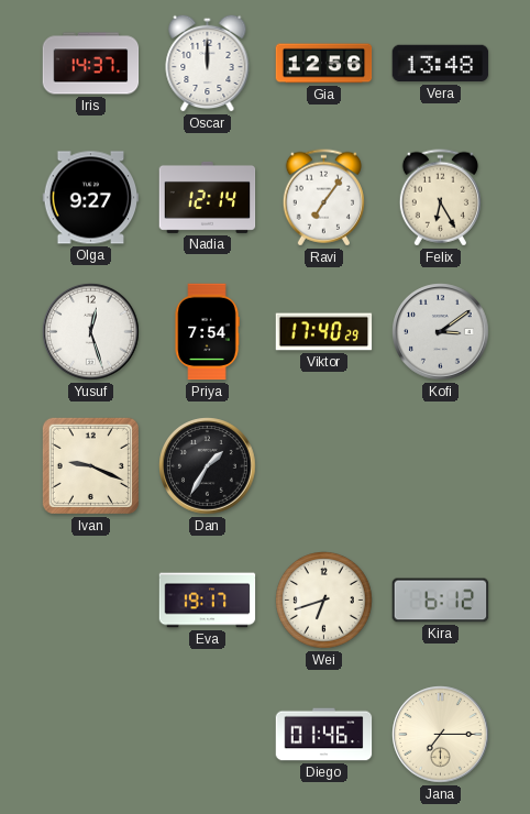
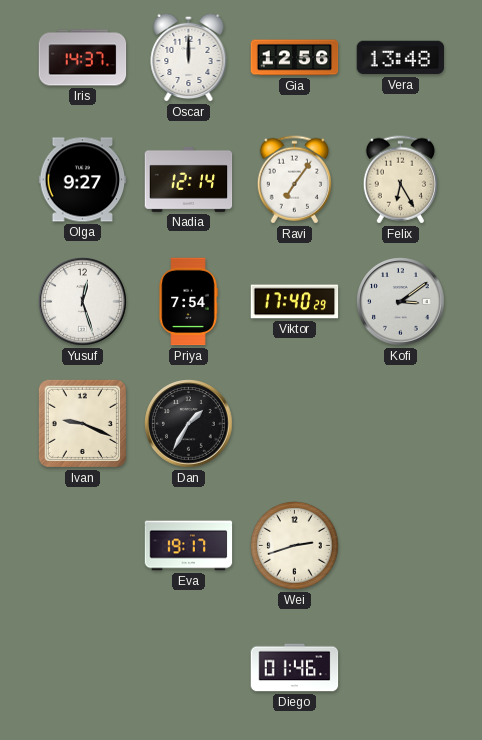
Wei: 6:42 -> 2:42 (295, 546)
Kira: 6:12 -> none (441, 601)
Jana: 7:15 -> none (441, 735)
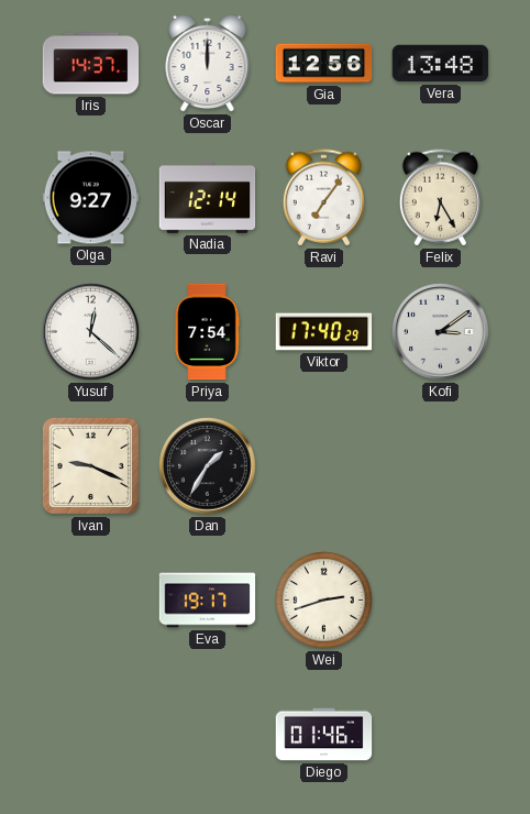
Yusuf: 12:27 -> 12:22 (91, 332)
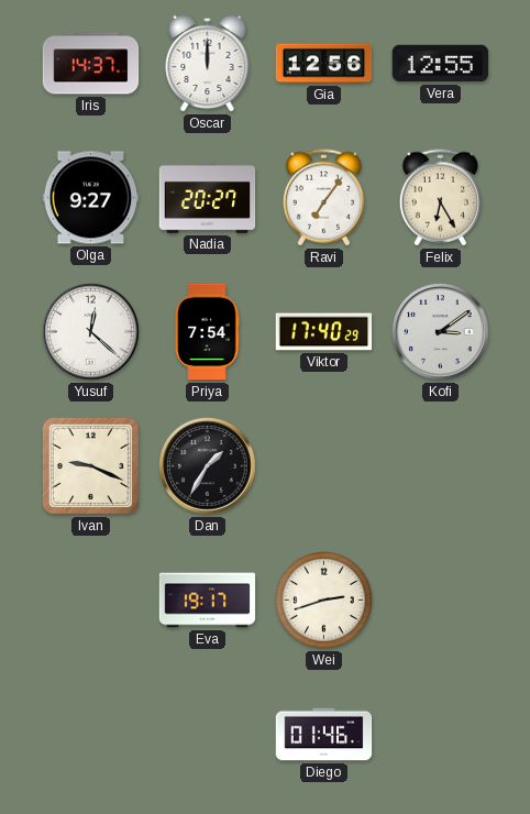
Vera: 13:48 -> 12:55 (441, 64)
Nadia: 12:14 -> 20:27 (208, 197)
